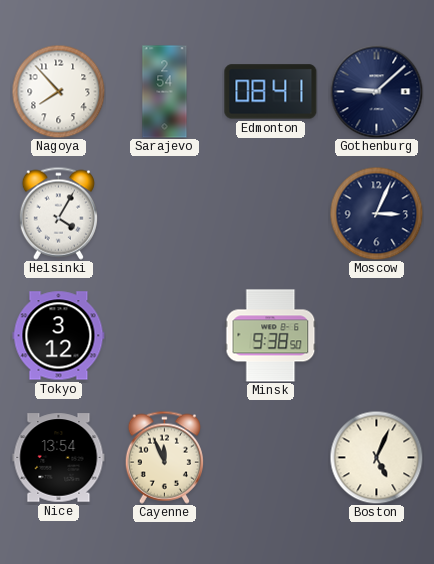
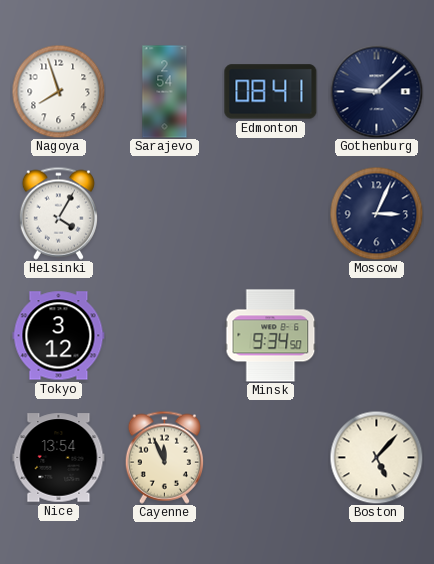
Nagoya: 7:53 -> 7:57 (58, 91)
Minsk: 9:38 -> 9:34 (271, 336)
Boston: 5:04 -> 5:07 (376, 457)
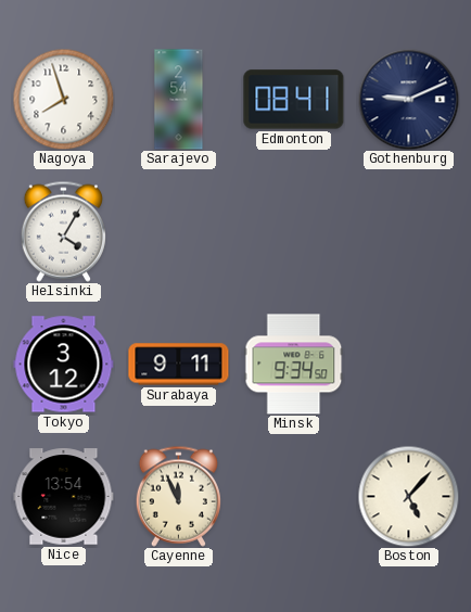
Gothenburg: 9:08 -> 9:11 (408, 99)
Moscow: 3:04 -> none (376, 213)
Surabaya: none -> 9:11 (179, 365)
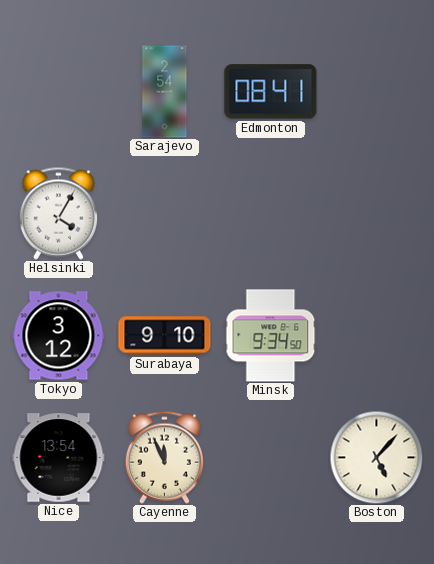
Nagoya: 7:57 -> none (63, 99)
Gothenburg: 9:11 -> none (408, 99)
Surabaya: 9:11 -> 9:10 (165, 336)
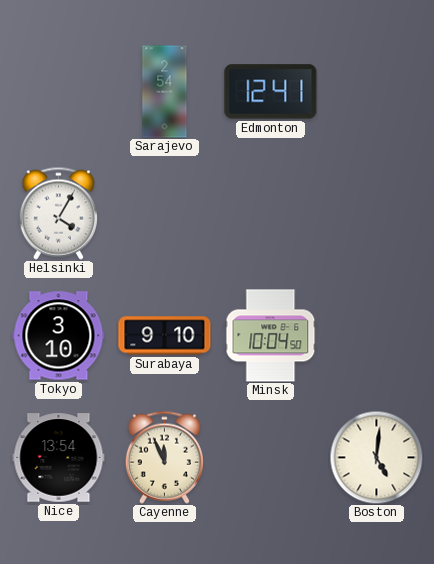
Edmonton: 08:41 -> 12:41 (271, 92)
Tokyo: 3:12 -> 3:10 (59, 336)
Minsk: 9:34 -> 10:04 (271, 336)
Boston: 5:07 -> 5:01 (376, 457)
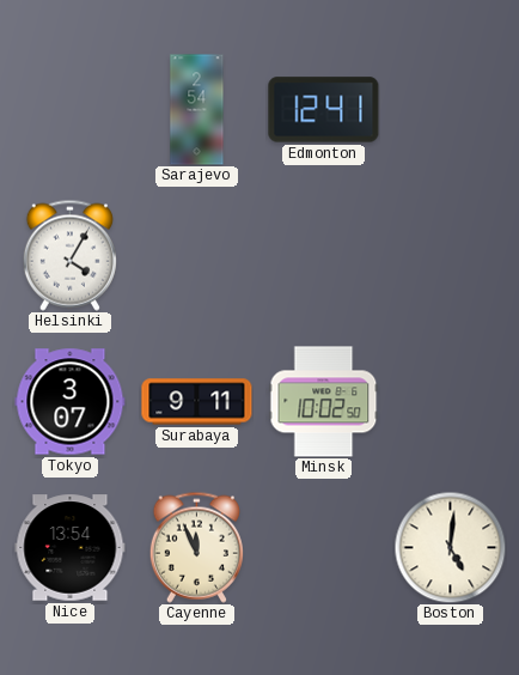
Tokyo: 3:10 -> 3:07 (71, 402)
Surabaya: 9:10 -> 9:11 (197, 402)
Minsk: 10:04 -> 10:02 (324, 402)
